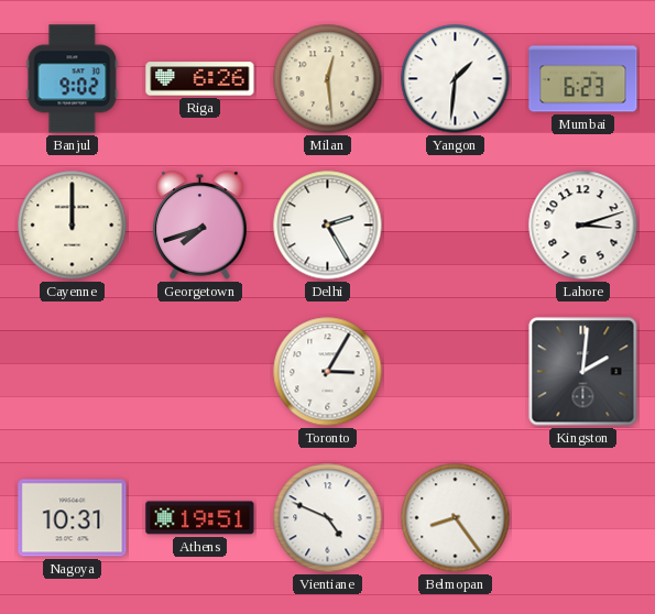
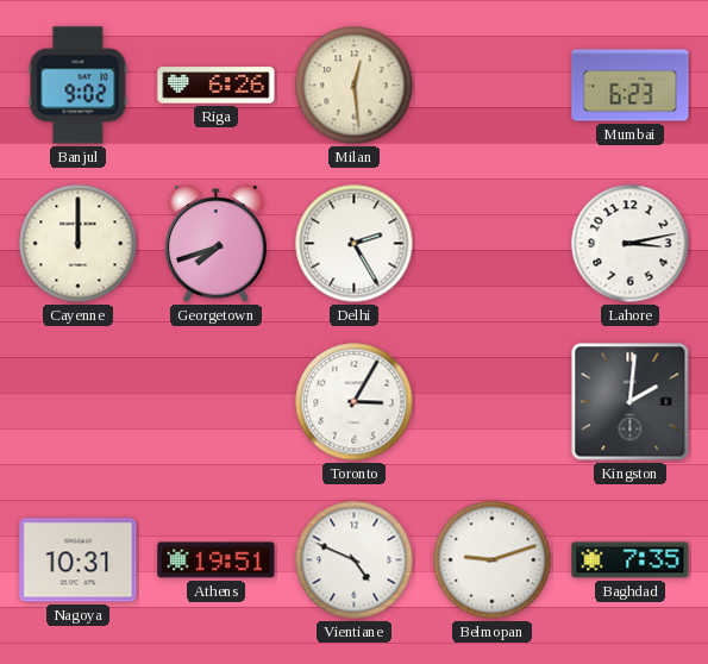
Yangon: 1:31 -> none (456, 79)
Lahore: 3:12 -> 3:13 (631, 244)
Belmopan: 8:24 -> 9:12 (493, 560)
Baghdad: none -> 7:35 (631, 560)
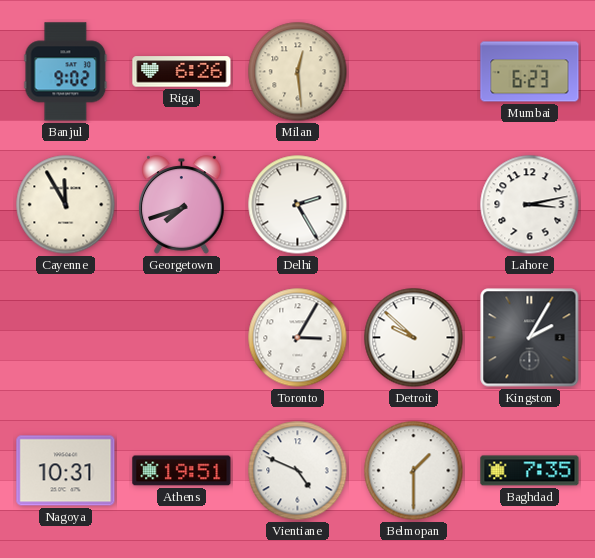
Cayenne: 12:00 -> 11:55 (66, 205)
Detroit: none -> 9:52 (414, 338)
Kingston: 2:01 -> 2:05 (530, 338)
Belmopan: 9:12 -> 1:30 (414, 471)
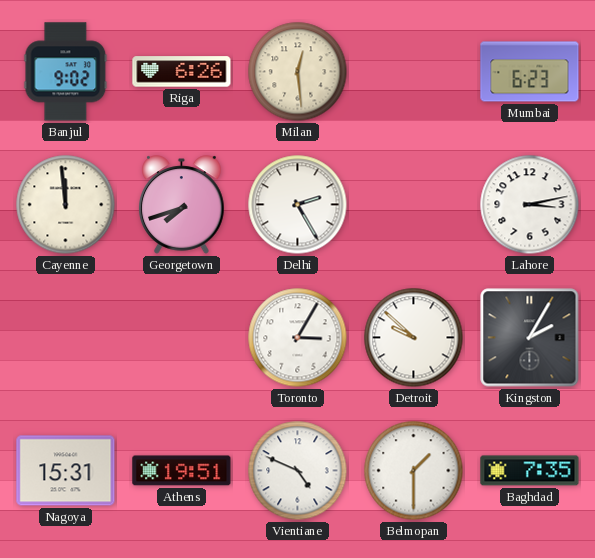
Cayenne: 11:55 -> 11:59 (66, 205)
Nagoya: 10:31 -> 15:31 (66, 471)
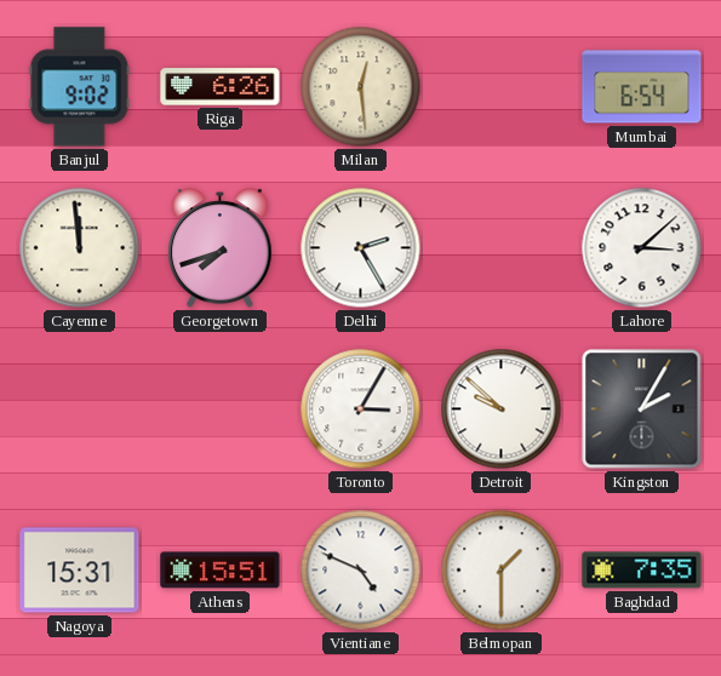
Mumbai: 6:23 -> 6:54 (642, 87)
Lahore: 3:13 -> 3:08 (642, 248)
Athens: 19:51 -> 15:51 (221, 571)
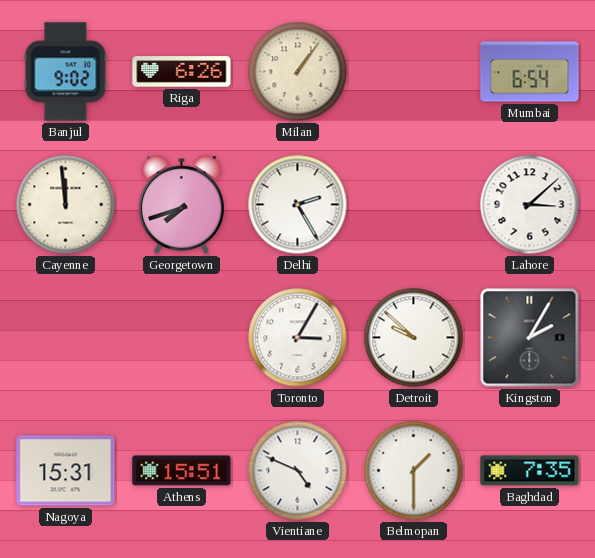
Milan: 12:29 -> 1:06 (298, 72)
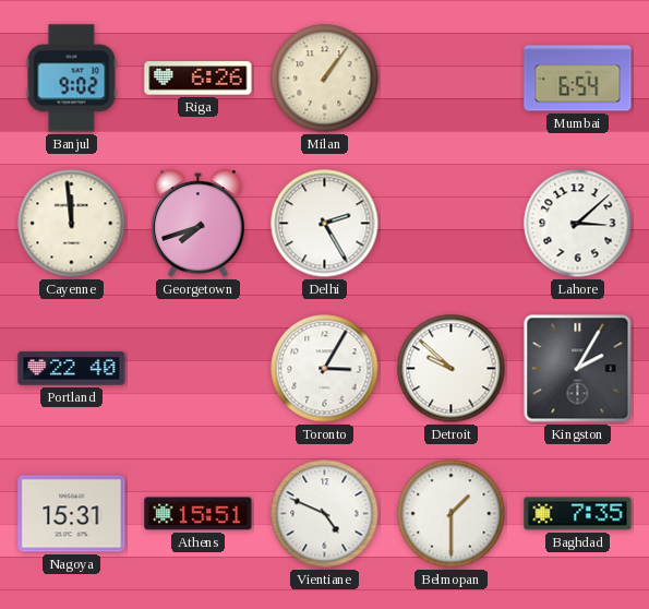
Portland: none -> 22:40 (72, 369)
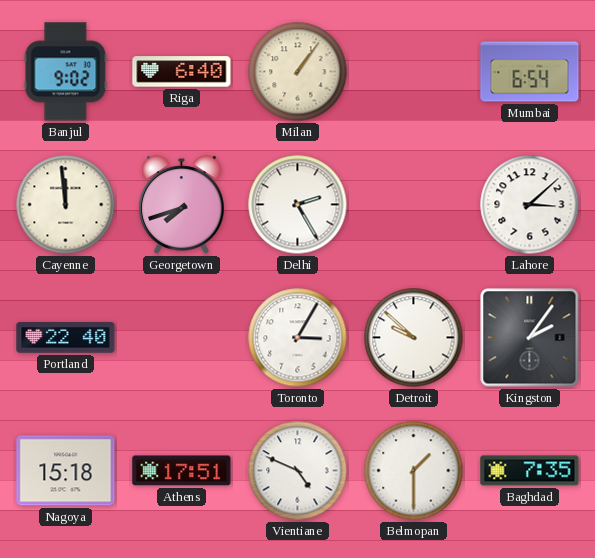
Riga: 6:26 -> 6:40 (182, 72)
Kingston: 2:05 -> 2:06 (530, 338)
Nagoya: 15:31 -> 15:18 (66, 471)
Athens: 15:51 -> 17:51 (182, 471)
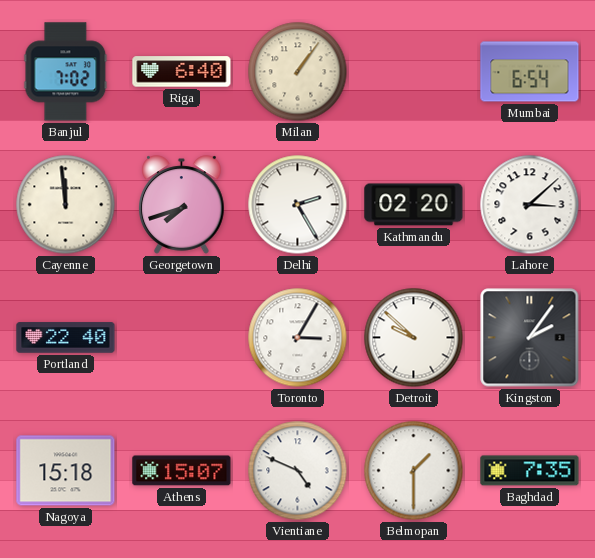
Banjul: 9:02 -> 7:02 (66, 72)
Kathmandu: none -> 02:20 (414, 205)
Athens: 17:51 -> 15:07 (182, 471)
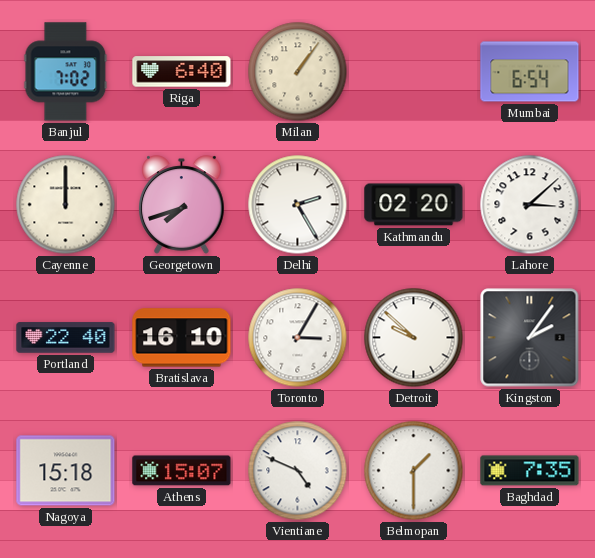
Cayenne: 11:59 -> 12:00 (66, 205)
Bratislava: none -> 16:10 (182, 338)
